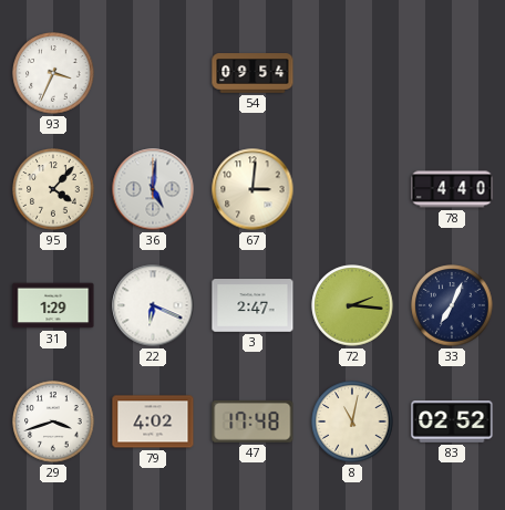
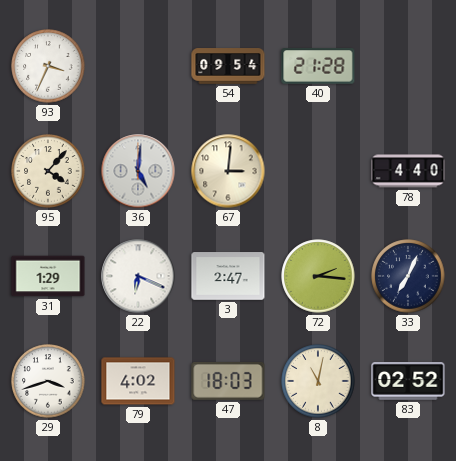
40: none -> 21:28 (318, 66)
47: 17:48 -> 18:03 (228, 381)
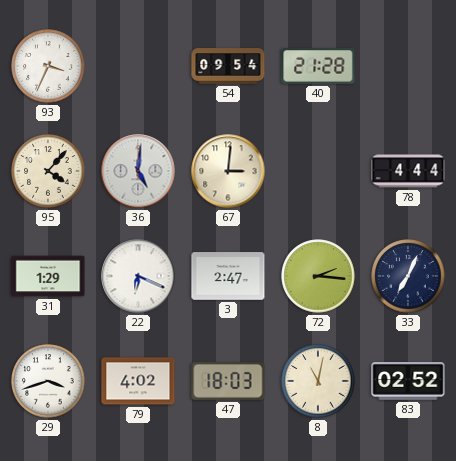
78: 4:40 -> 4:44 (408, 171)
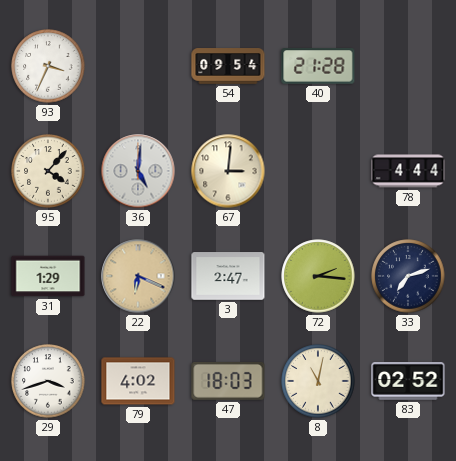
22 dial: white -> champagne (138, 276)
33: 7:04 -> 7:12 (408, 276)
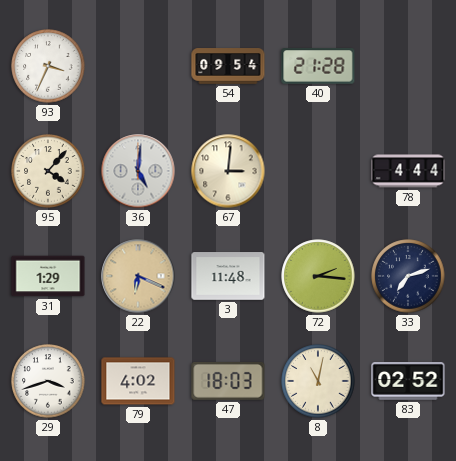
3: 2:47 -> 11:48 (228, 276)
